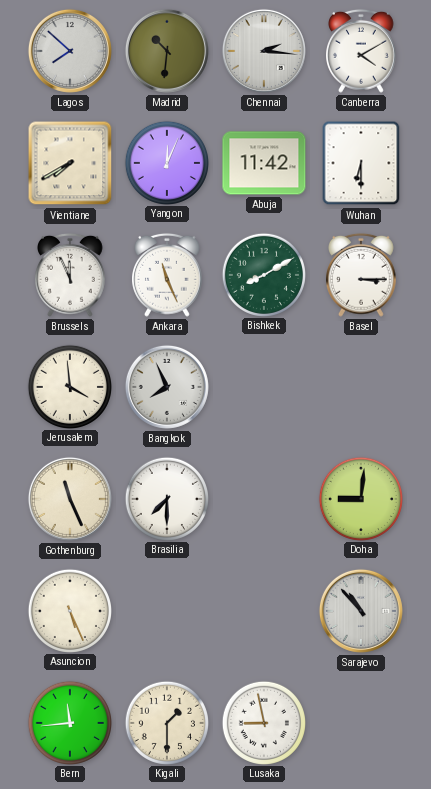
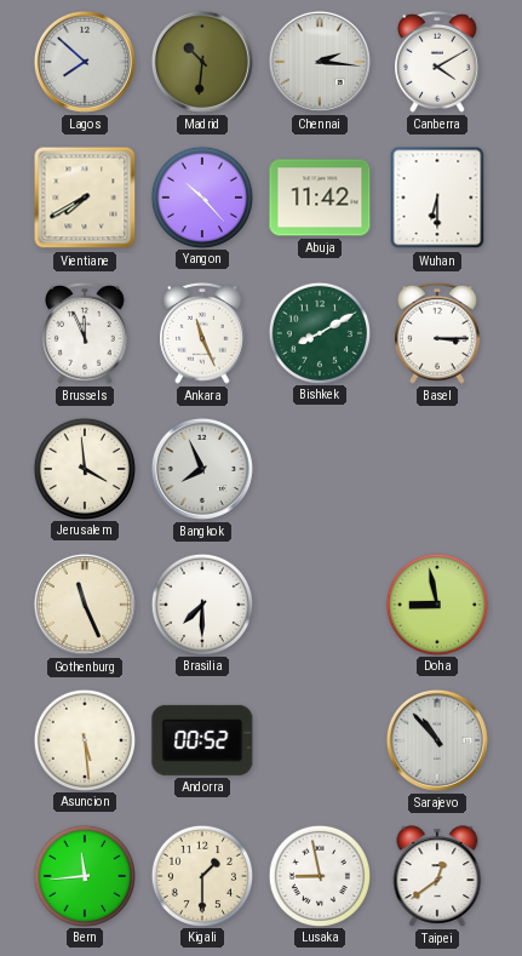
Yangon: 12:04 -> 10:23 (201, 196)
Doha: 9:01 -> 8:58 (436, 603)
Asuncion: 5:26 -> 5:29 (84, 739)
Andorra: none -> 00:52 (202, 740)
Taipei: none -> 12:39 (437, 876)
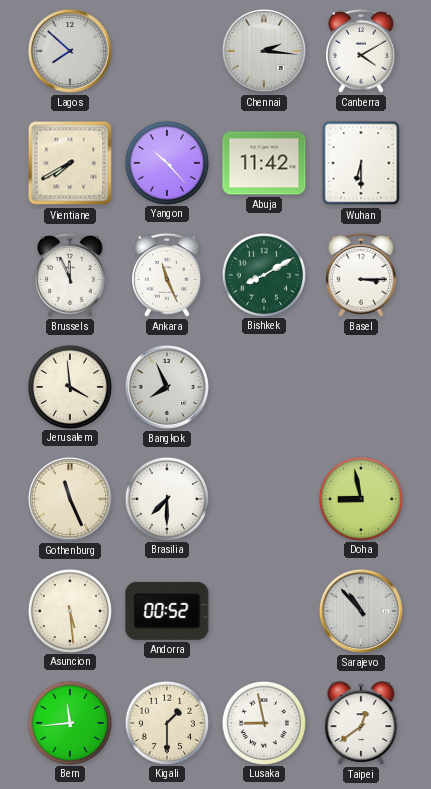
Madrid: 10:31 -> none (202, 62)
